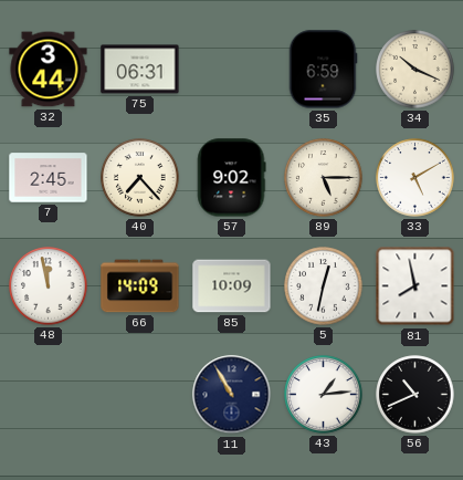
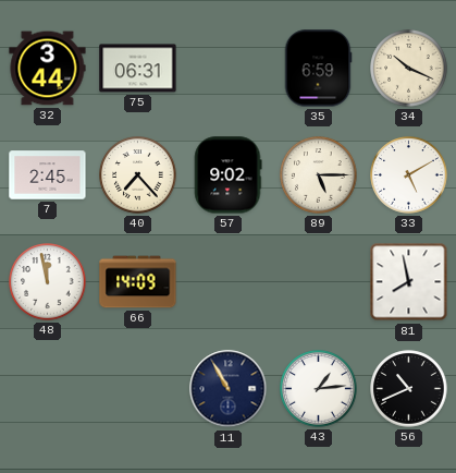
85: 10:09 -> none (232, 286)
5: 12:32 -> none (324, 286)
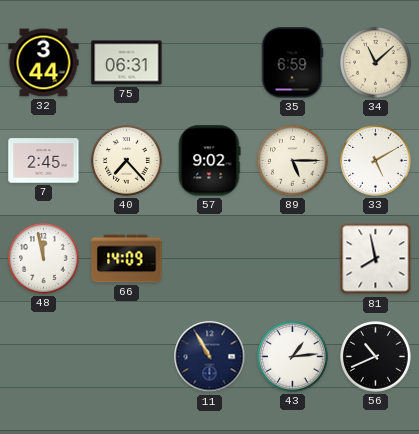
34: 10:19 -> 11:08 (376, 63)
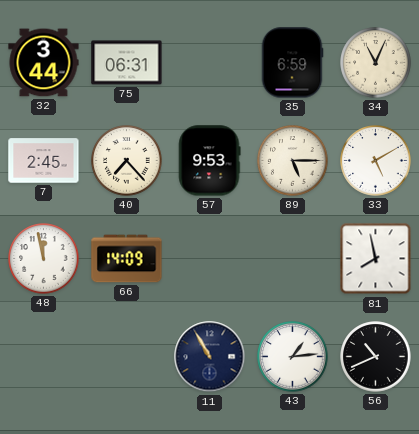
34: 11:08 -> 11:04 (376, 63)
57: 9:02 -> 9:53 (210, 161)
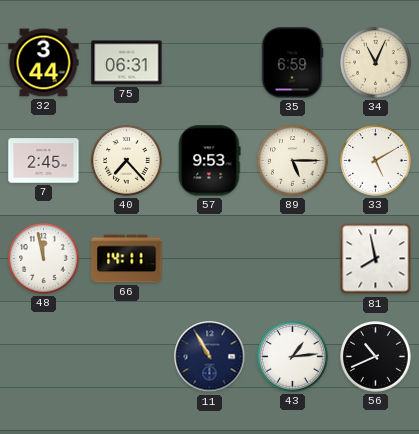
66: 14:09 -> 14:11 (127, 259)
